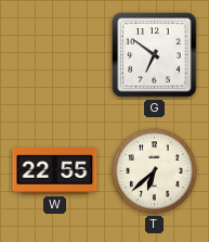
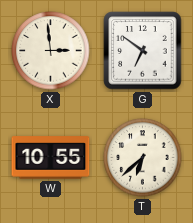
X: none -> 2:59 (51, 51)
W: 22:55 -> 10:55 (51, 158)
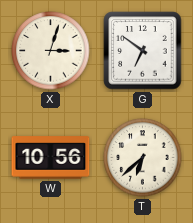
X: 2:59 -> 3:03 (51, 51)
W: 10:55 -> 10:56 (51, 158)
